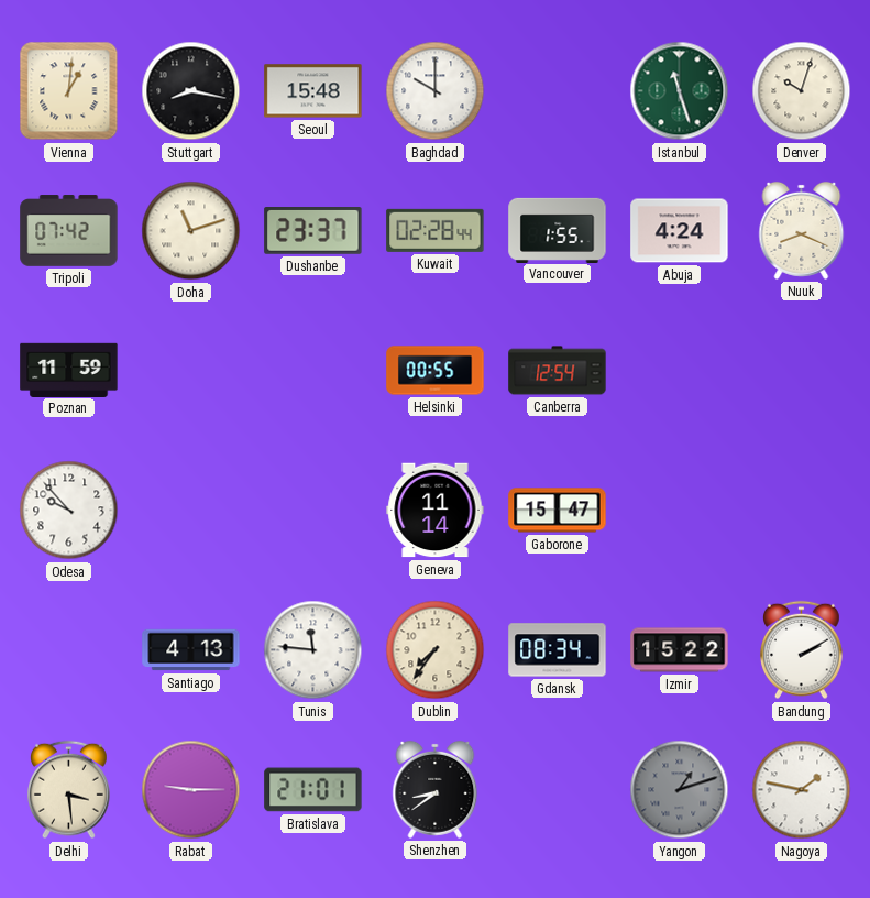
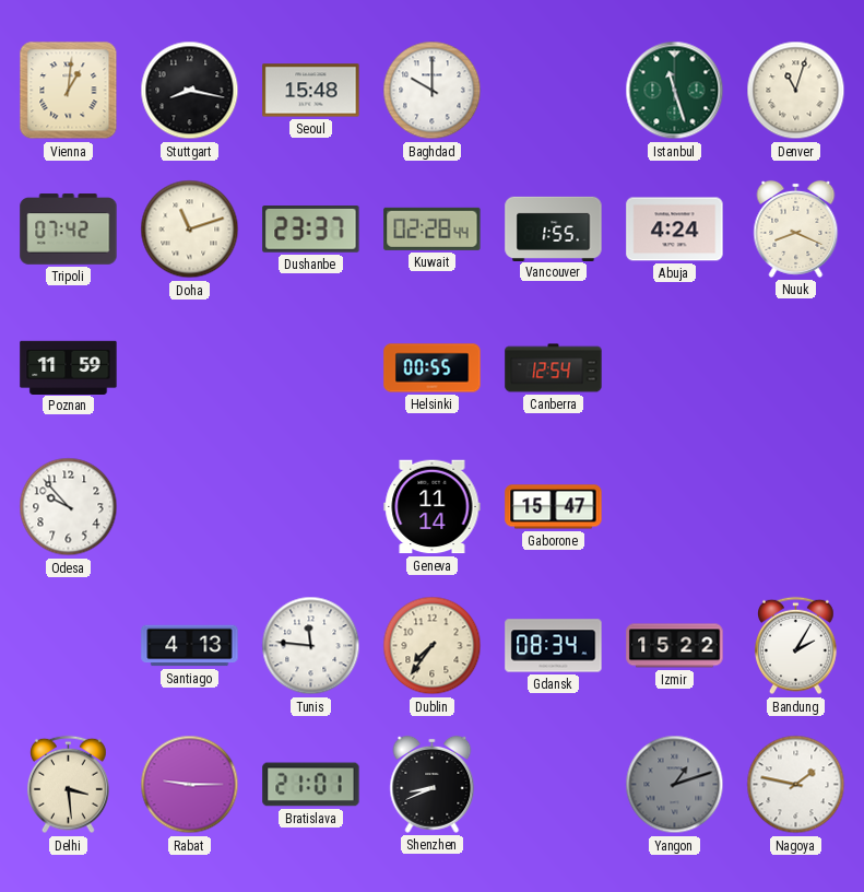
Denver: 10:03 -> 11:03 (796, 91)
Bandung: 2:10 -> 2:05 (796, 646)
Shenzhen: 8:39 -> 8:41 (433, 784)
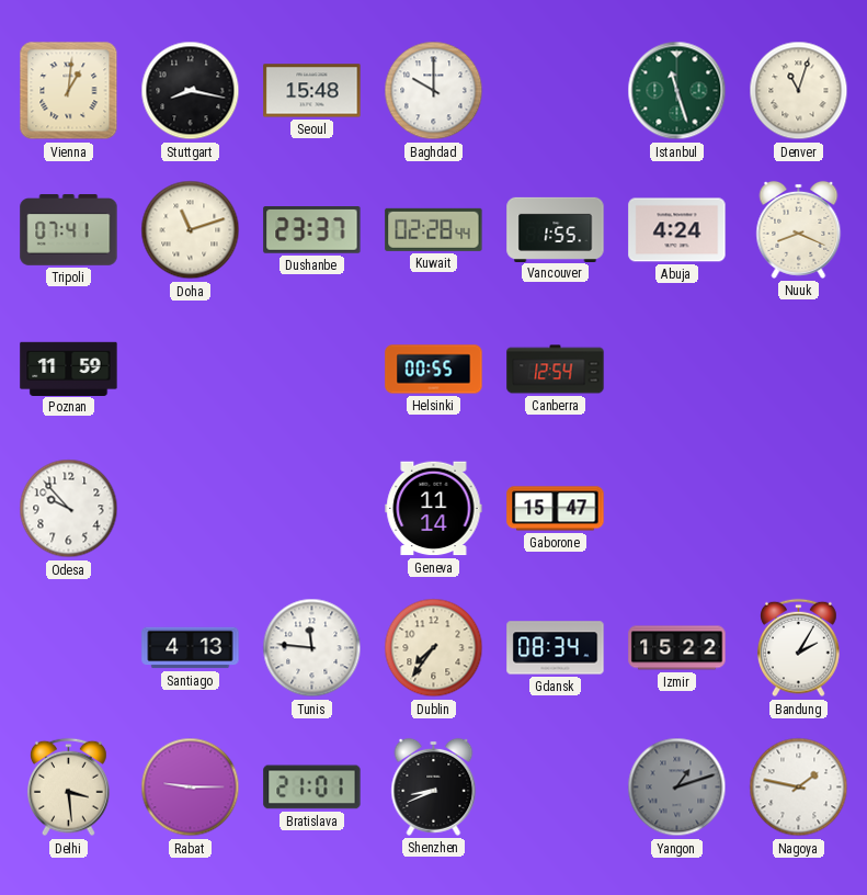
Tripoli: 07:42 -> 07:41 (69, 230)
